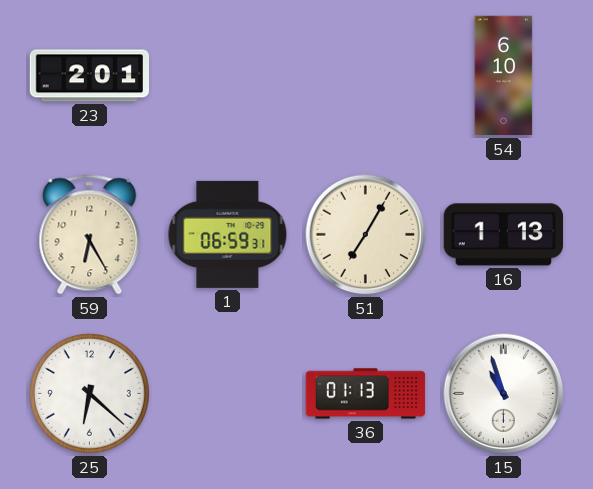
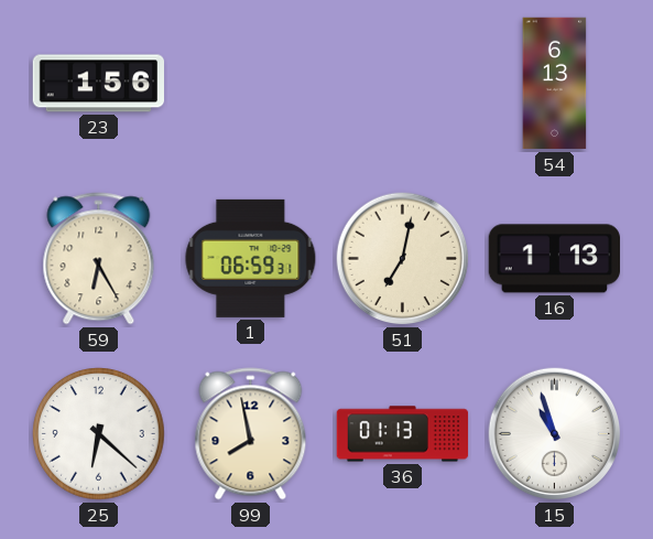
23: 2:01 -> 1:56 (99, 84)
54: 6:10 -> 6:13 (555, 84)
51: 7:05 -> 7:02 (403, 259)
99: none -> 7:58 (251, 434)
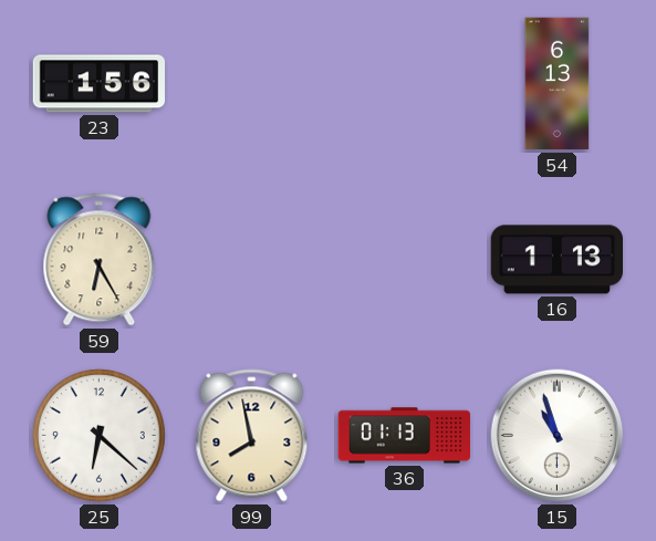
1: 06:59 -> none (251, 258)
51: 7:02 -> none (403, 259)
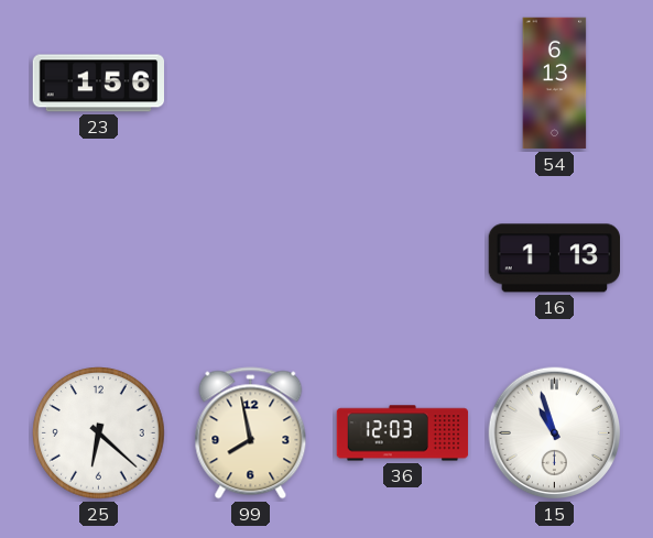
59: 6:25 -> none (100, 260)
36: 01:13 -> 12:03 (403, 433)
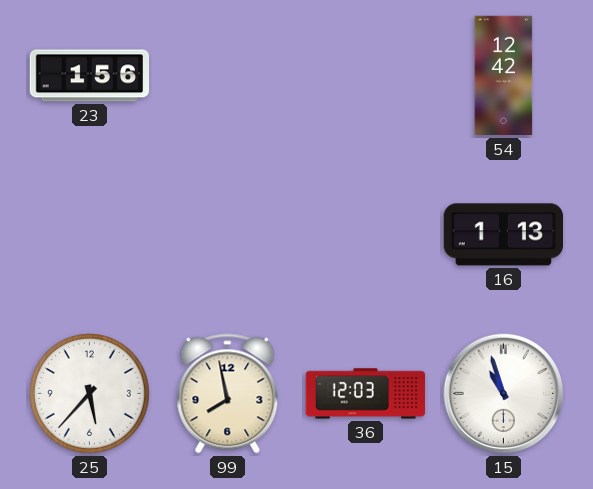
54: 6:13 -> 12:42 (504, 76)
25: 6:22 -> 5:37 (90, 394)
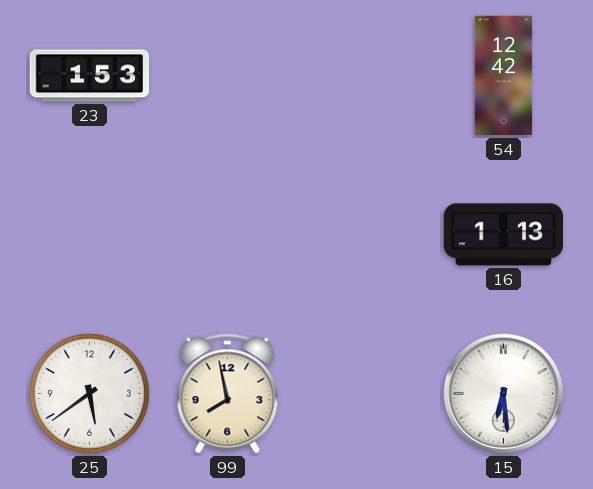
23: 1:56 -> 1:53 (90, 76)
25: 5:37 -> 5:39 (90, 394)
36: 12:03 -> none (366, 394)
15: 10:57 -> 6:29 (504, 394)
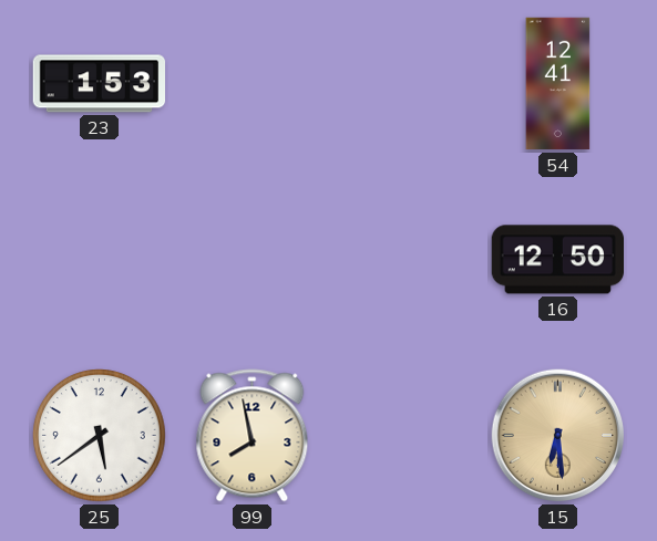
54: 12:42 -> 12:41 (558, 84)
16: 1:13 -> 12:50 (557, 260)
15 dial: white -> champagne (558, 436)
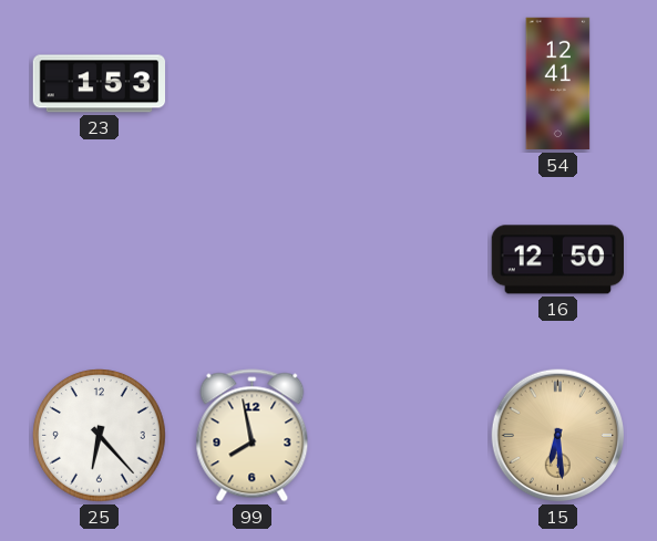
25: 5:39 -> 6:23 (100, 436)
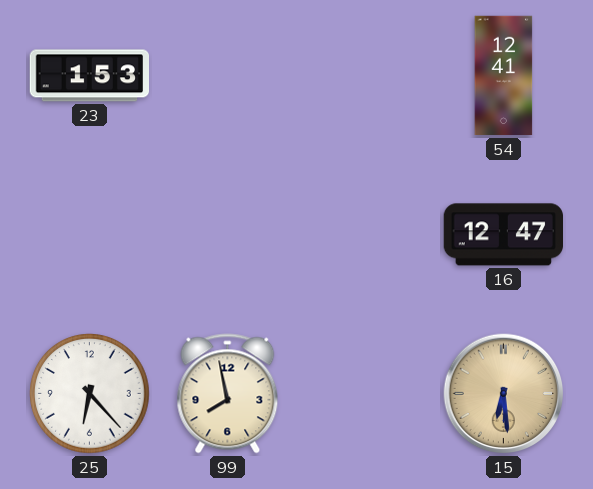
16: 12:50 -> 12:47 (503, 235)
